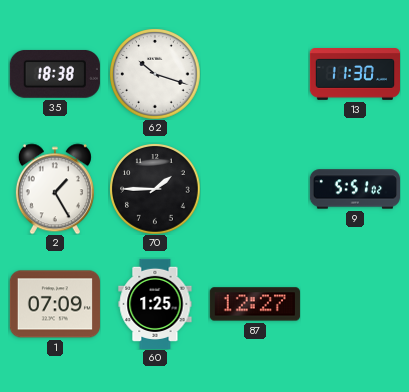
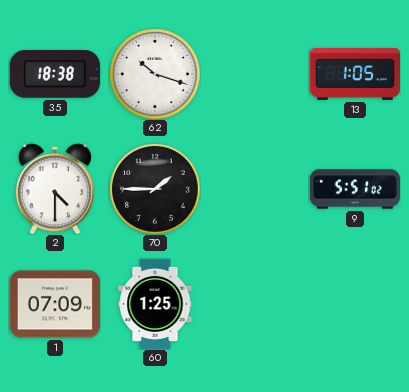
13: 11:30 -> 1:05 (354, 75)
2: 1:25 -> 4:30 (55, 189)
87: 12:27 -> none (255, 304)
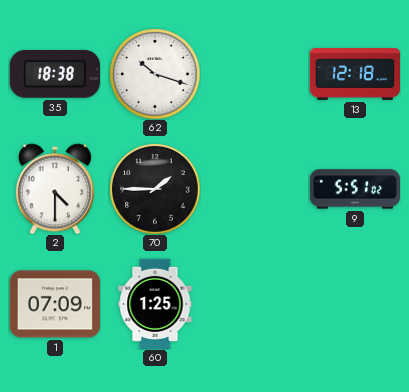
13: 1:05 -> 12:18 (354, 75)
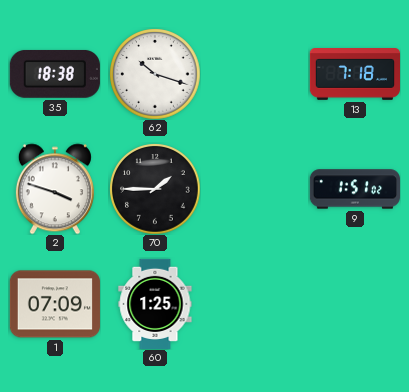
13: 12:18 -> 7:18 (354, 75)
2: 4:30 -> 3:48 (55, 189)
9: 5:51 -> 1:51 (354, 189)
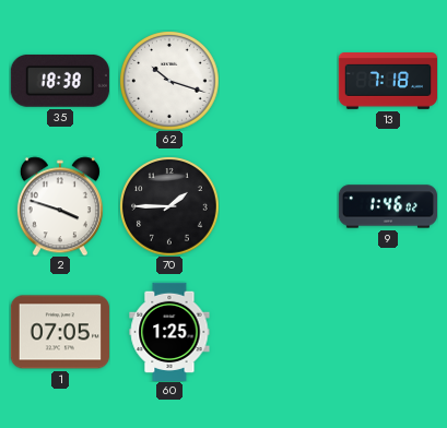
9: 1:51 -> 1:46 (387, 206)
1: 07:09 -> 07:05 (60, 332)
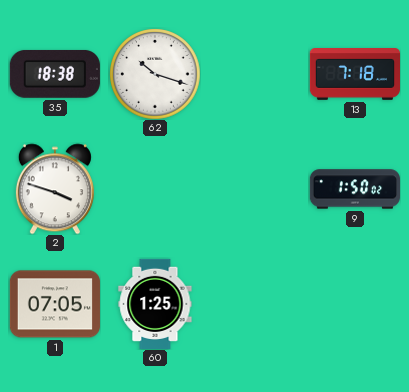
70: 1:45 -> none (169, 206)
9: 1:46 -> 1:50 (354, 189)
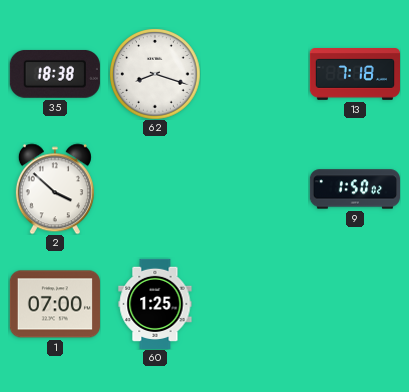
62: 10:18 -> 8:18 (155, 74)
2: 3:48 -> 3:52 (55, 189)
1: 07:05 -> 07:00 (55, 304)
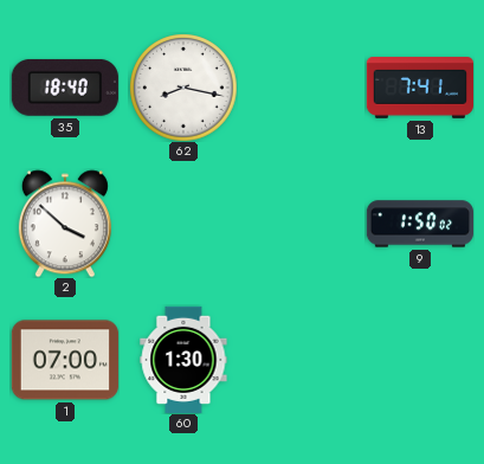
35: 18:38 -> 18:40 (65, 88)
62: 8:18 -> 8:17 (183, 88)
13: 7:18 -> 7:41 (419, 89)
60: 1:25 -> 1:30 (183, 359)
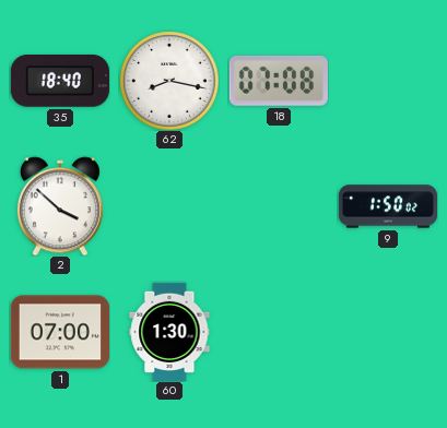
18: none -> 07:08 (279, 81)
13: 7:41 -> none (419, 89)
